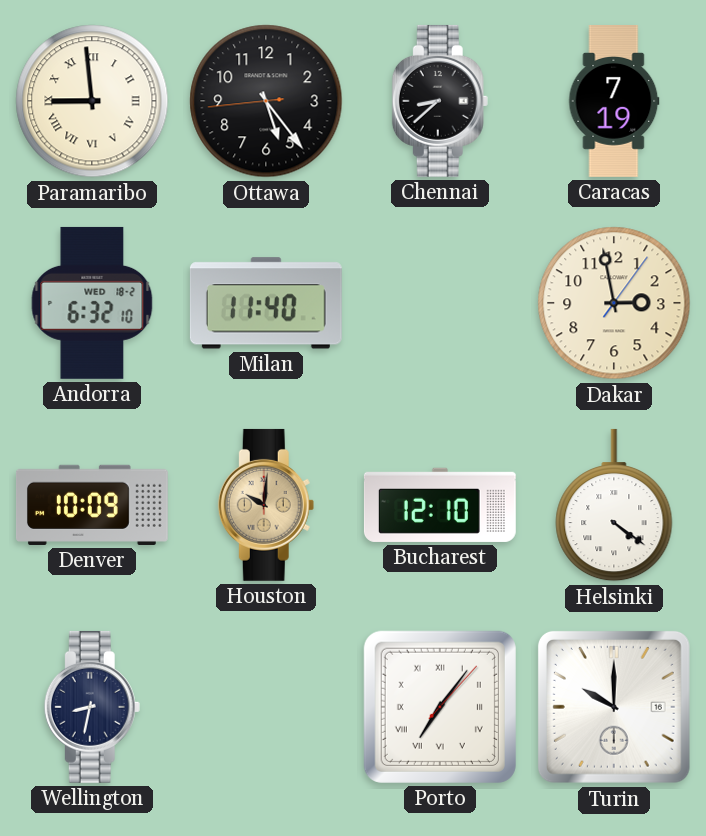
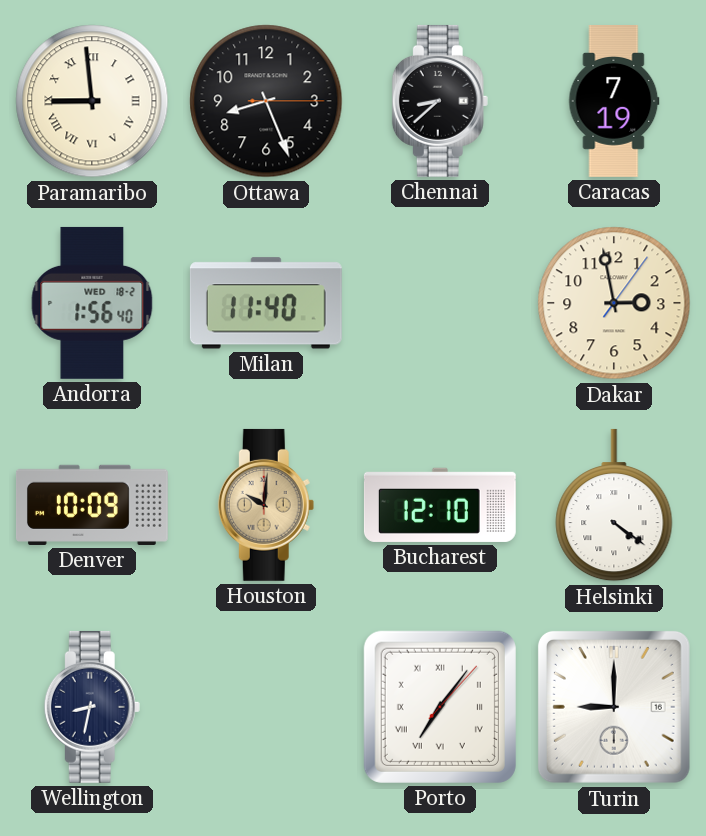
Ottawa: 5:23 -> 8:26 (266, 101)
Andorra: 6:32 -> 1:56 (92, 303)
Turin: 10:00 -> 9:00 (614, 707)
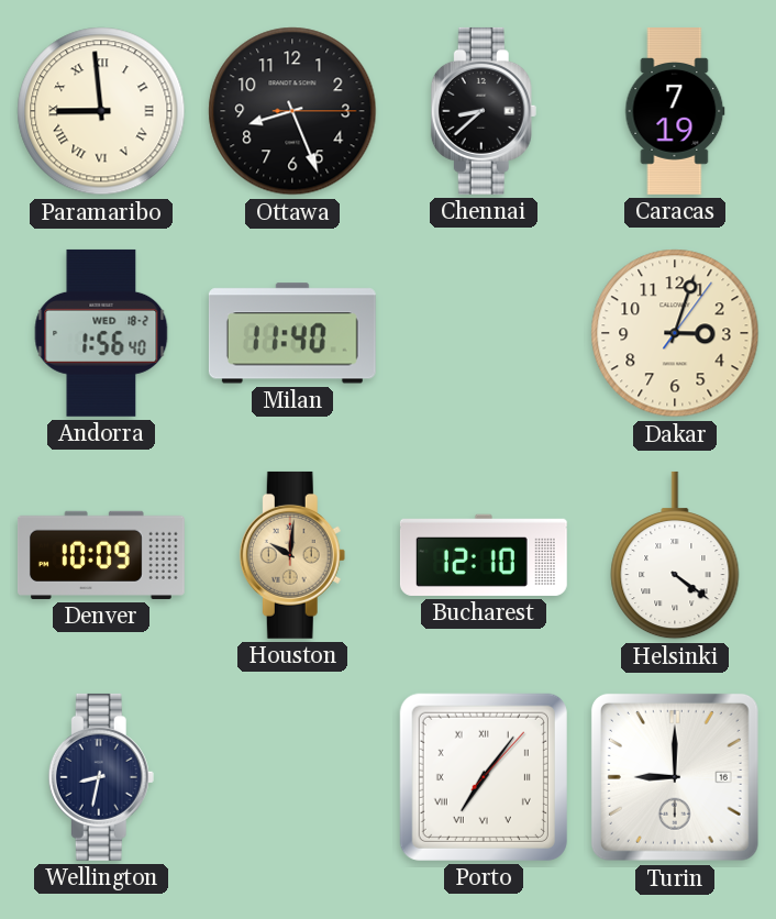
Dakar: 2:58 -> 3:03 (675, 333)
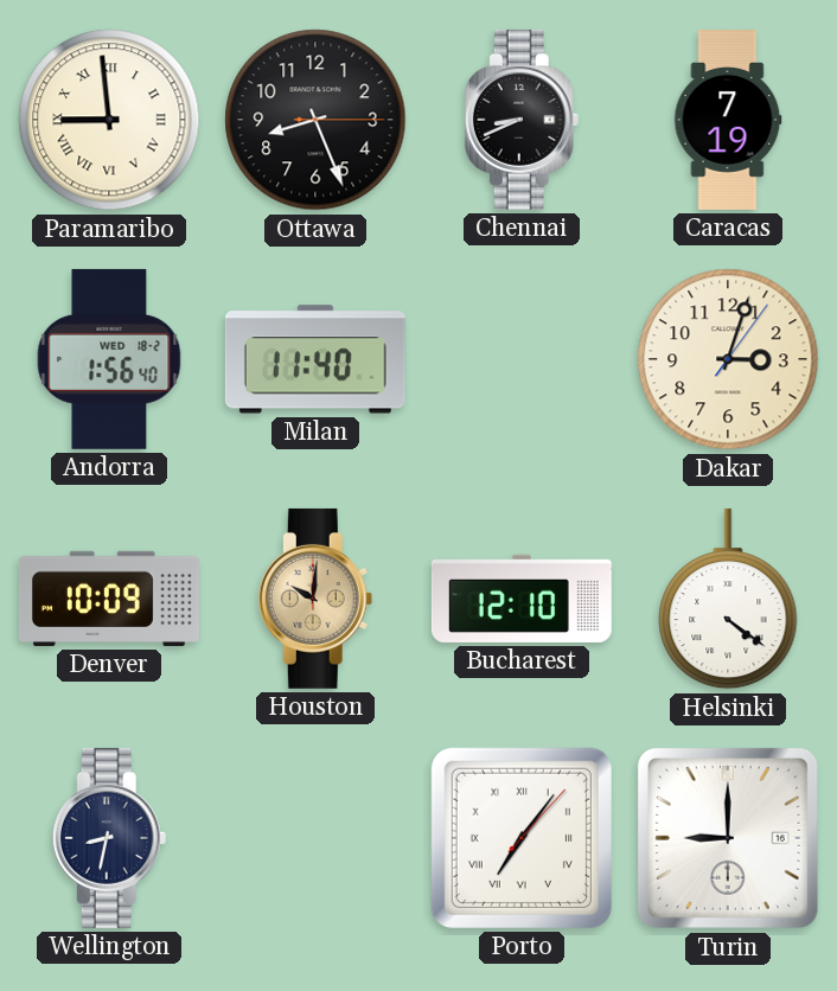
Chennai: 8:38 -> 8:41 (522, 120)
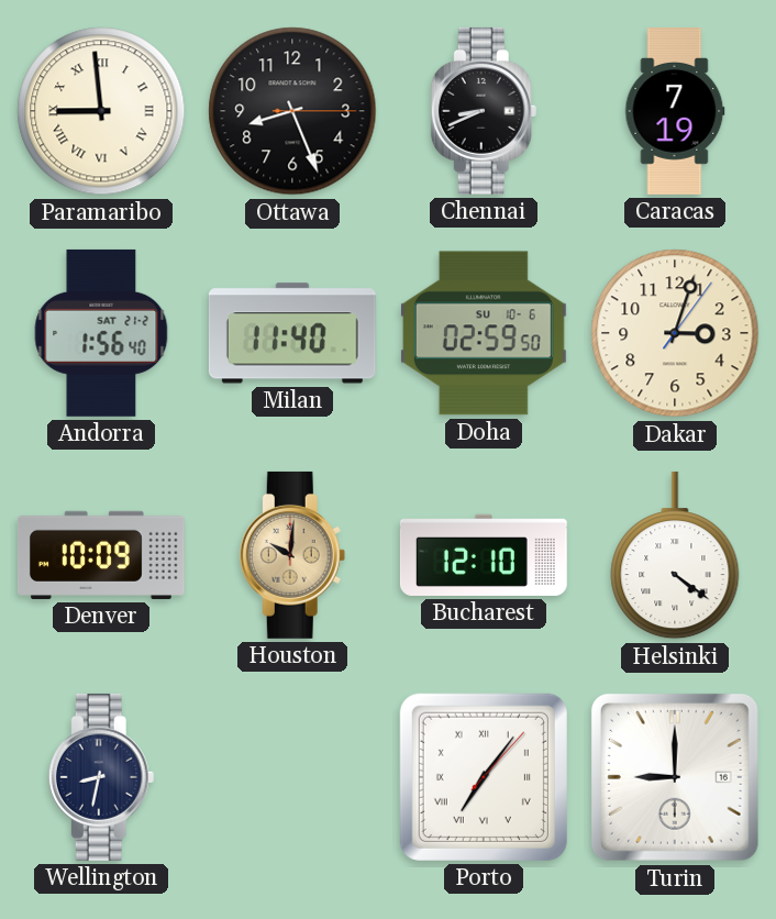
Andorra date: WED 18-2 -> SAT 21-2 (101, 333)
Doha: none -> 02:59 (484, 333)
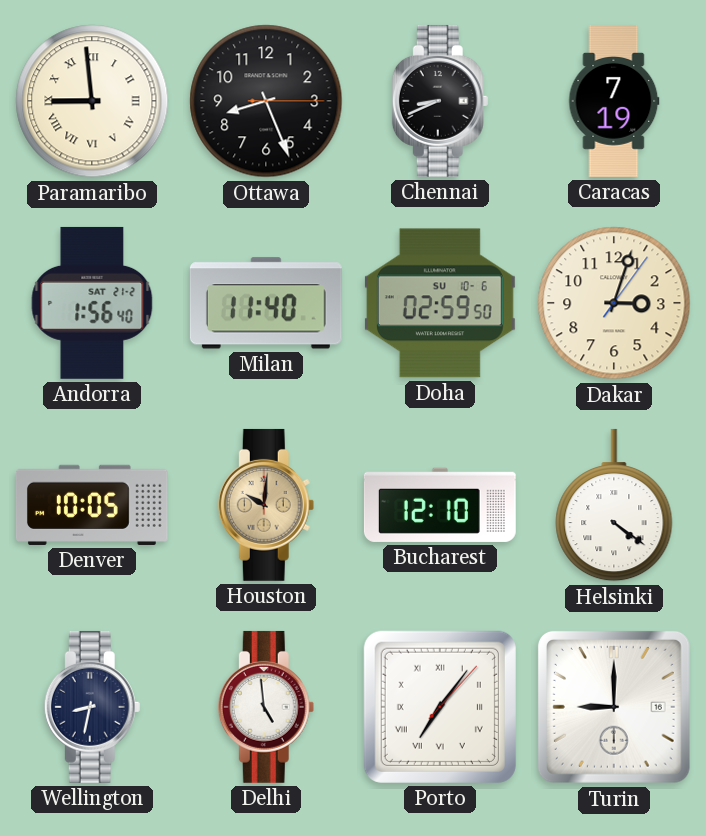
Denver: 10:09 -> 10:05 (92, 505)
Delhi: none -> 4:59 (266, 707)
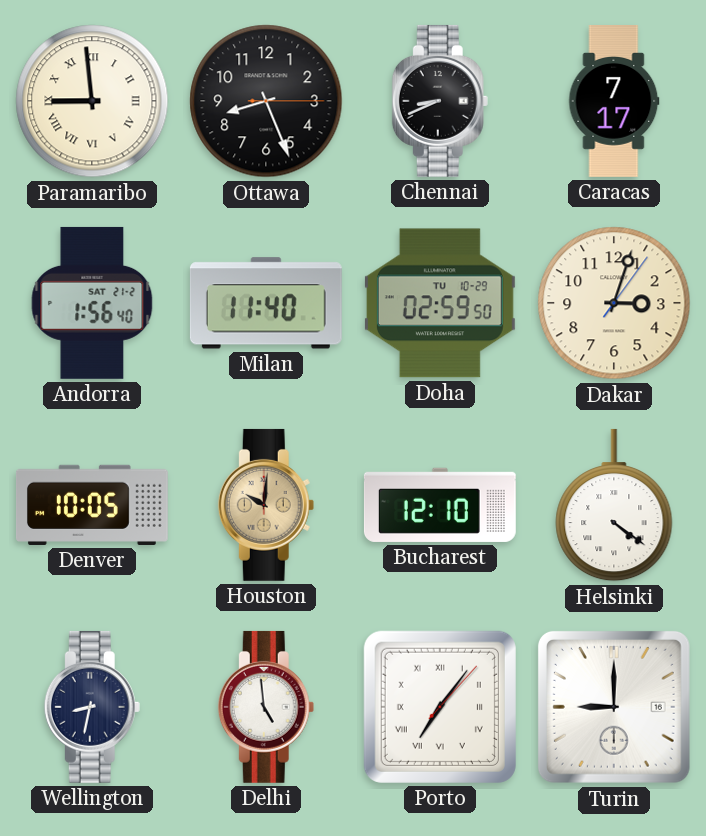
Caracas: 7:19 -> 7:17 (614, 102)
Doha date: SU 10-6 -> TU 10-29 (440, 303)
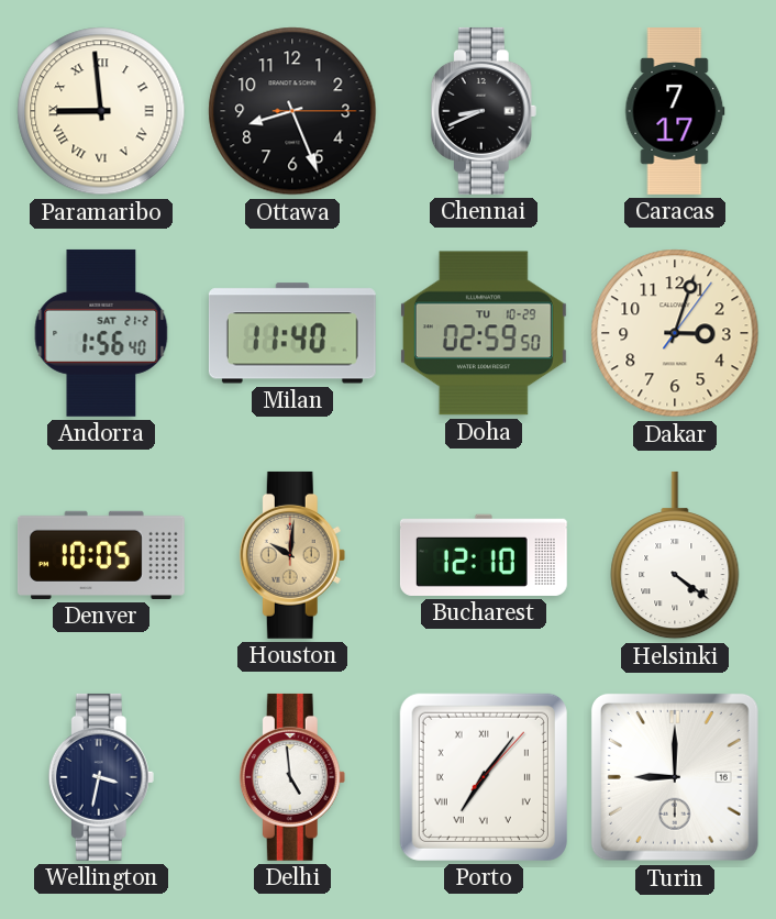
Wellington: 8:32 -> 3:32 (101, 777)
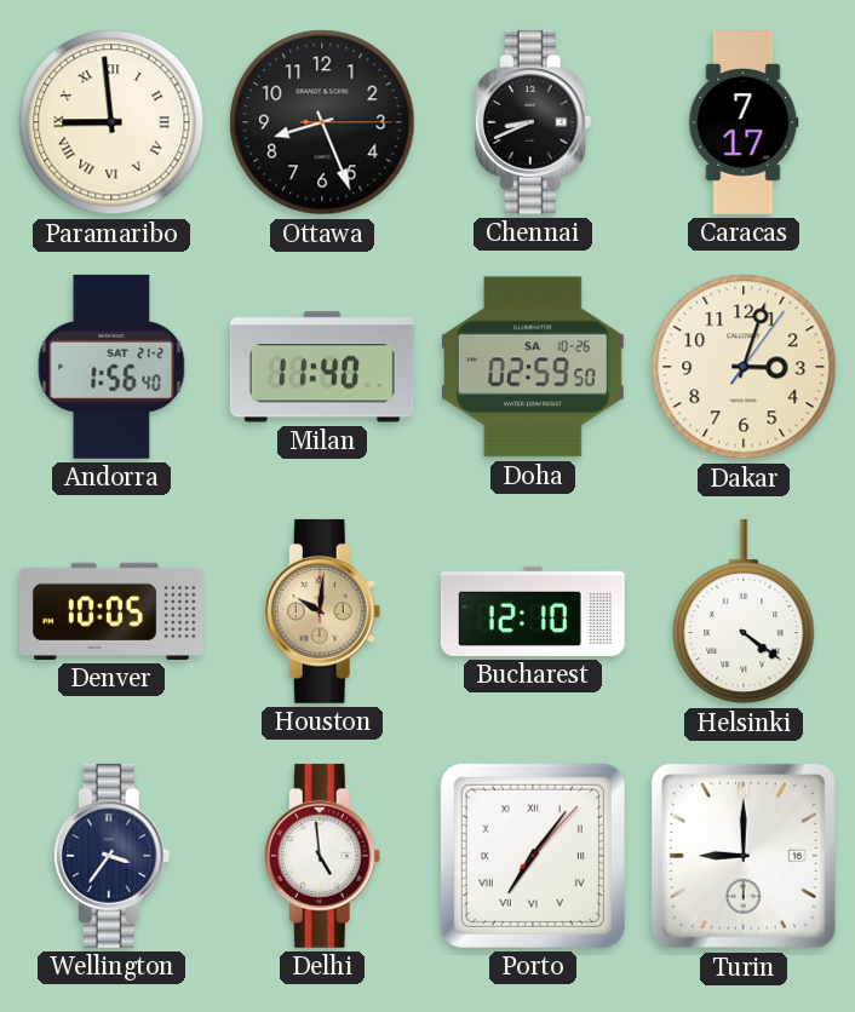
Doha date: TU 10-29 -> SA 10-26 (533, 367)
Wellington: 3:32 -> 3:36 (111, 856)
